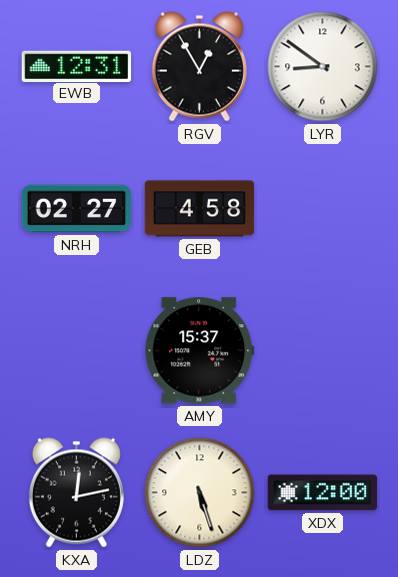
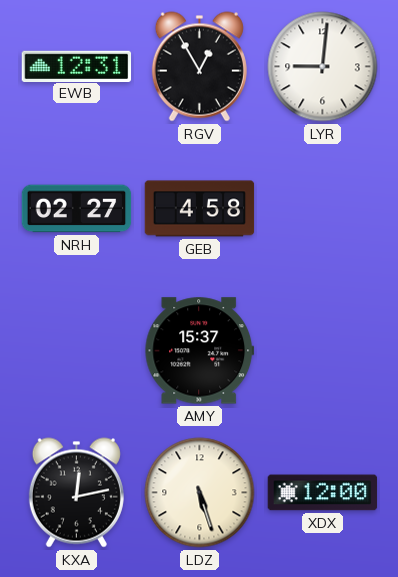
LYR: 8:51 -> 9:01 (323, 67)
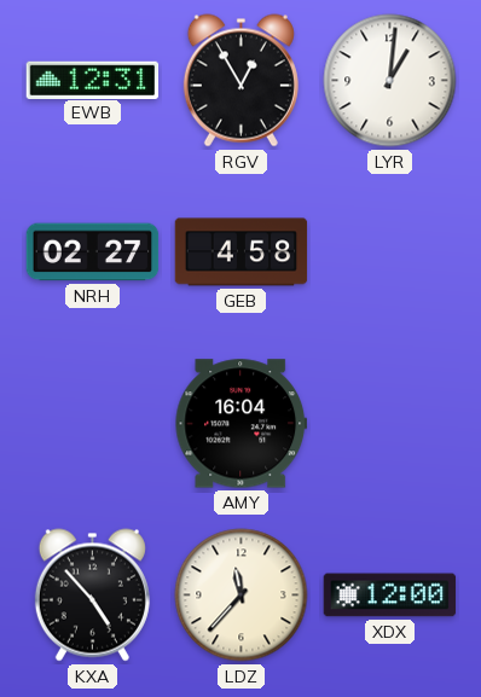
LYR: 9:01 -> 1:01 (390, 81)
AMY: 15:37 -> 16:04 (242, 424)
KXA: 12:13 -> 4:53 (92, 596)
LDZ: 5:27 -> 11:37 (242, 596)
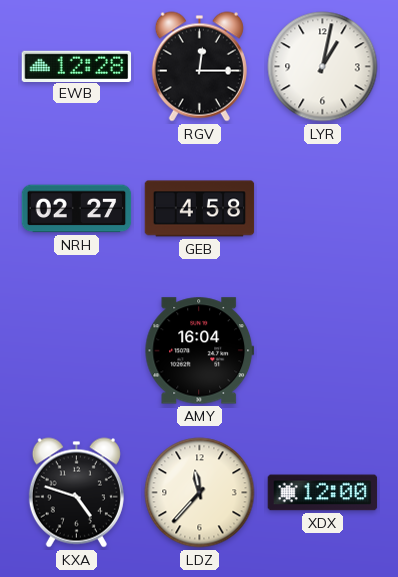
EWB: 12:31 -> 12:28 (77, 66)
RGV: 12:55 -> 12:15 (199, 67)
LYR: 1:01 -> 1:02 (323, 67)
KXA: 4:53 -> 4:48 (76, 493)
